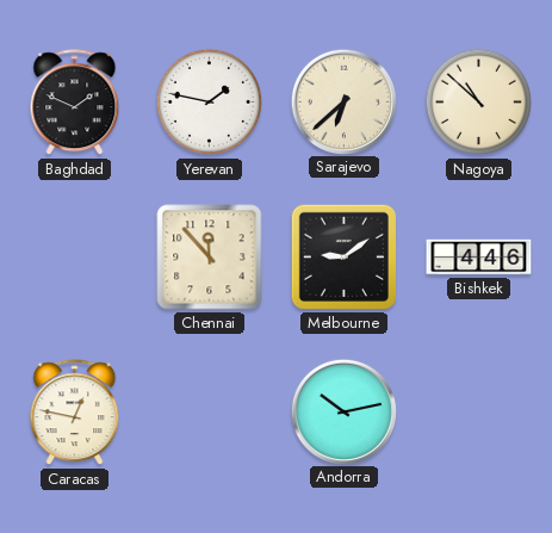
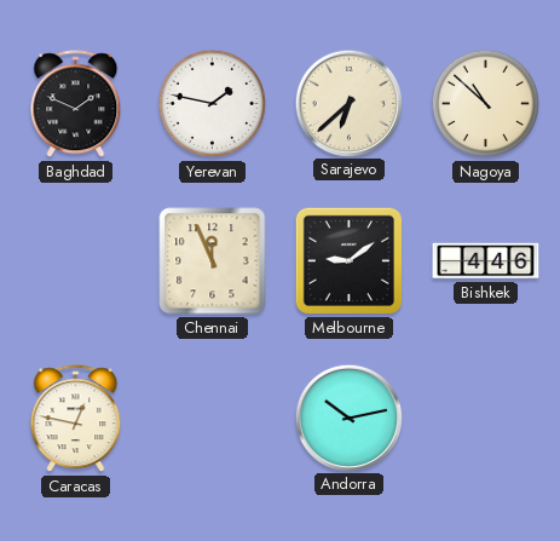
Chennai: 11:53 -> 11:56 (213, 261)
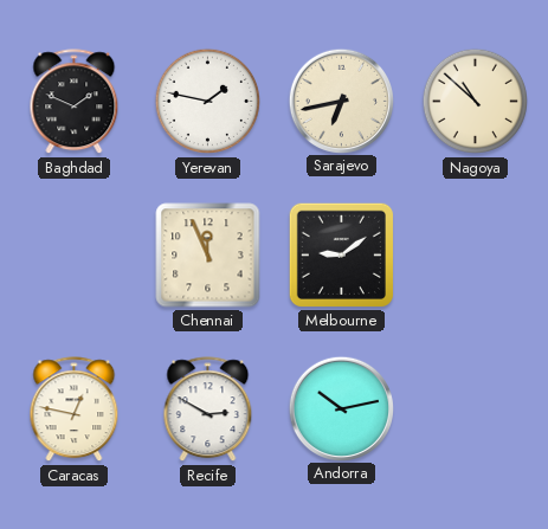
Sarajevo: 6:38 -> 6:43 (341, 101)
Bishkek: 4:46 -> none (486, 261)
Recife: none -> 2:50 (208, 409)
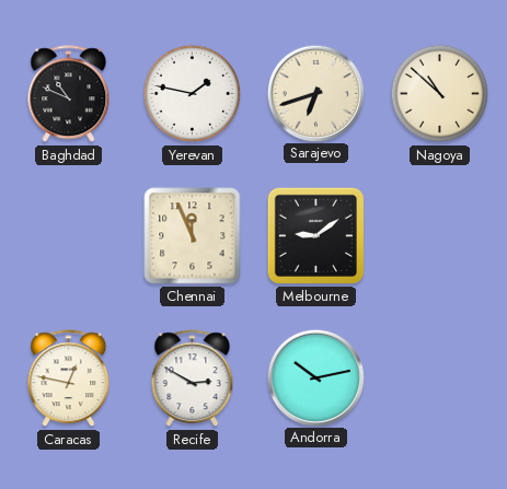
Baghdad: 1:49 -> 10:49 (69, 94)
Sarajevo: 6:43 -> 6:42 (315, 93)
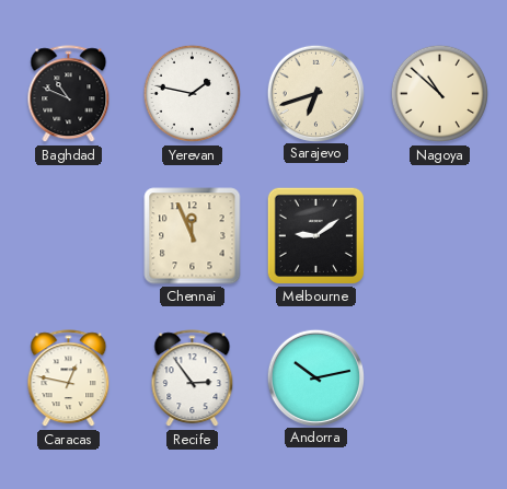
Recife: 2:50 -> 2:54 (193, 379)
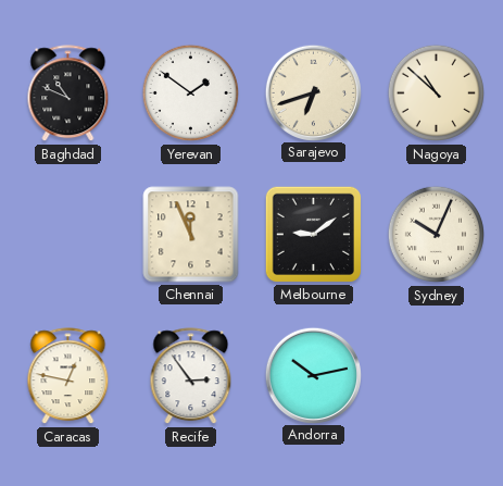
Yerevan: 1:47 -> 1:51 (191, 94)
Sydney: none -> 10:04 (437, 235)
